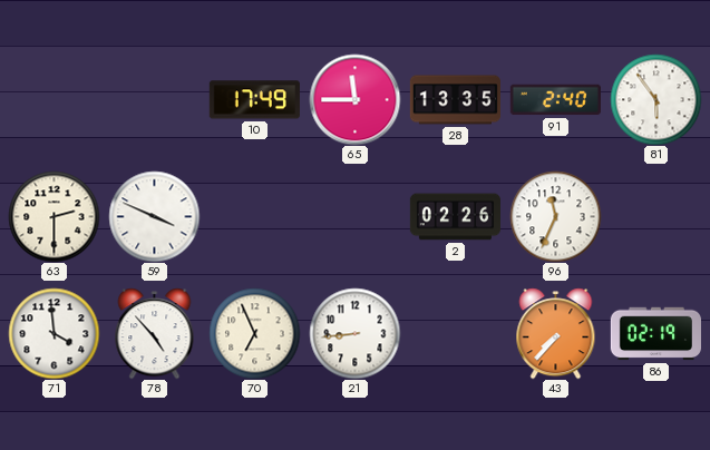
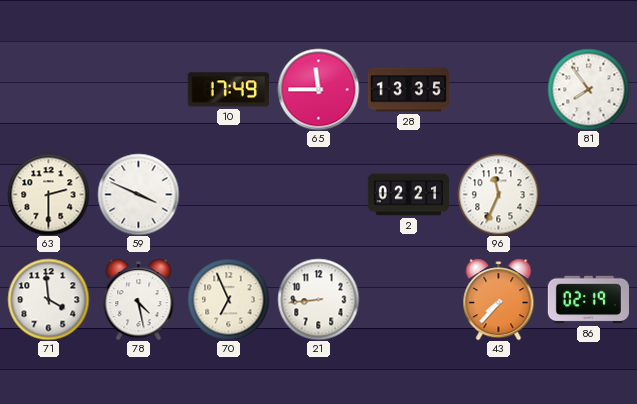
91: 2:40 -> none (555, 100)
81: 5:54 -> 7:54 (588, 89)
2: 02:26 -> 02:21 (408, 195)
78: 4:53 -> 4:28 (139, 299)
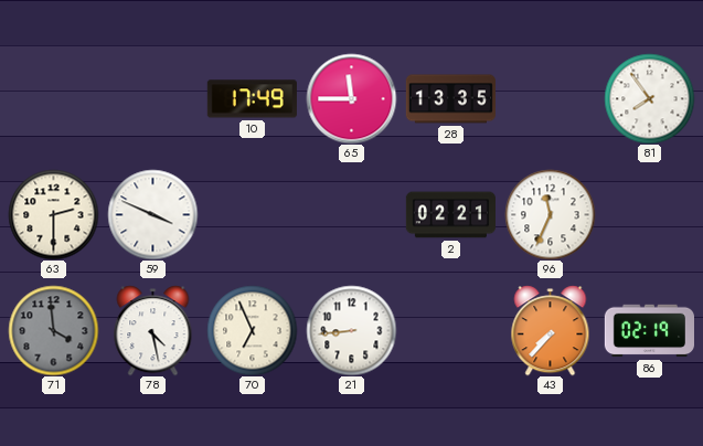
71 dial: white -> grey (53, 330)
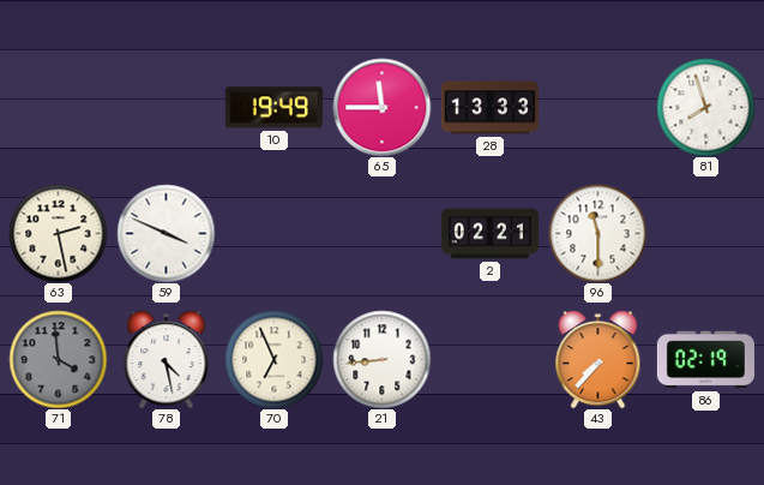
10: 17:49 -> 19:49 (273, 108)
28: 13:35 -> 13:33 (489, 108)
81: 7:54 -> 7:57 (705, 107)
63: 2:30 -> 2:28 (58, 233)
96: 11:34 -> 11:30 (597, 233)
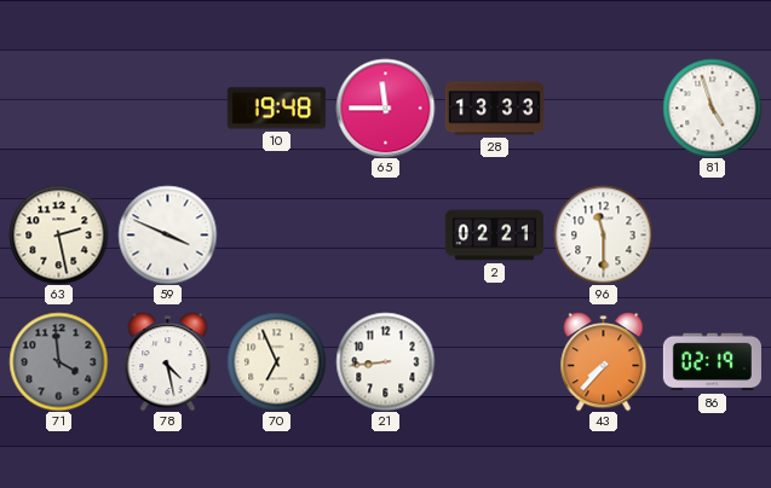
10: 19:49 -> 19:48 (276, 109)
81: 7:57 -> 4:57 (712, 108)
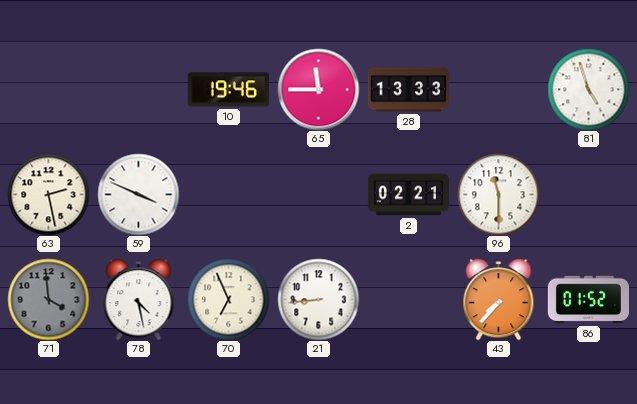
10: 19:48 -> 19:46 (228, 90)
86: 02:19 -> 01:52 (588, 300)
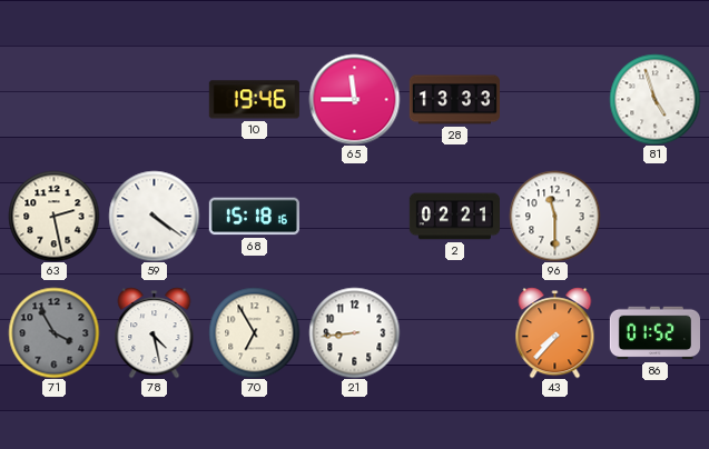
59: 3:49 -> 4:21 (154, 216)
68: none -> 15:18 (254, 217)
71: 3:59 -> 3:55 (53, 332)
70: 6:56 -> 6:55 (254, 332)
